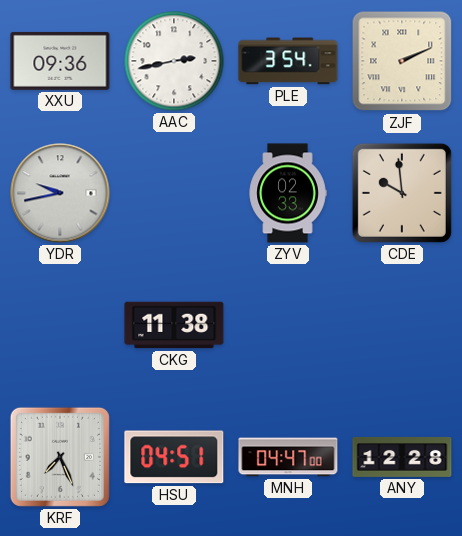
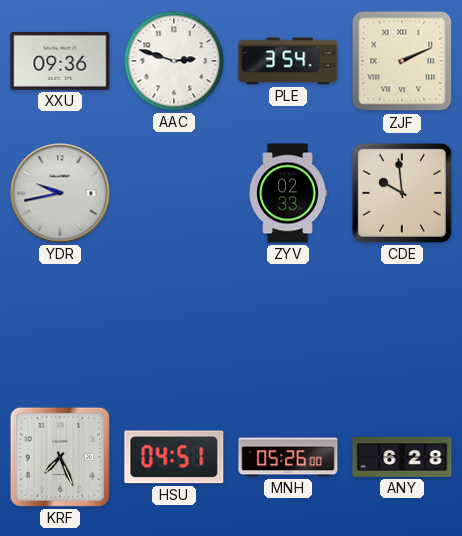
AAC: 2:43 -> 2:48 (174, 61)
CKG: 11:38 -> none (174, 325)
MNH: 04:47 -> 05:26 (288, 457)
ANY: 12:28 -> 6:28 (402, 457)
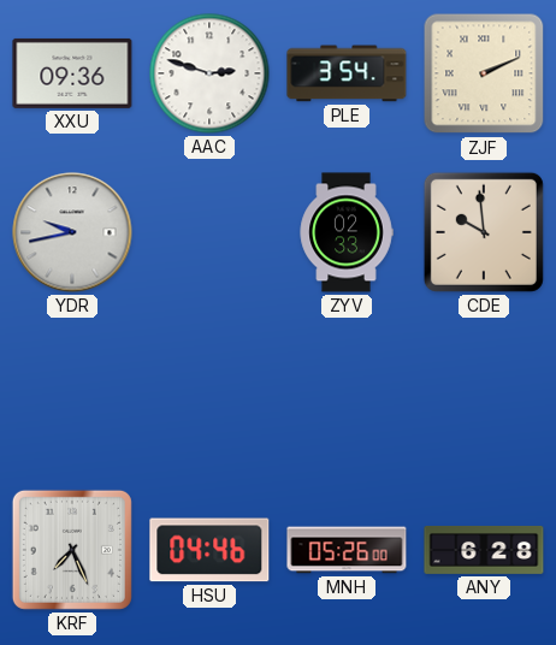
HSU: 04:51 -> 04:46 (209, 550)
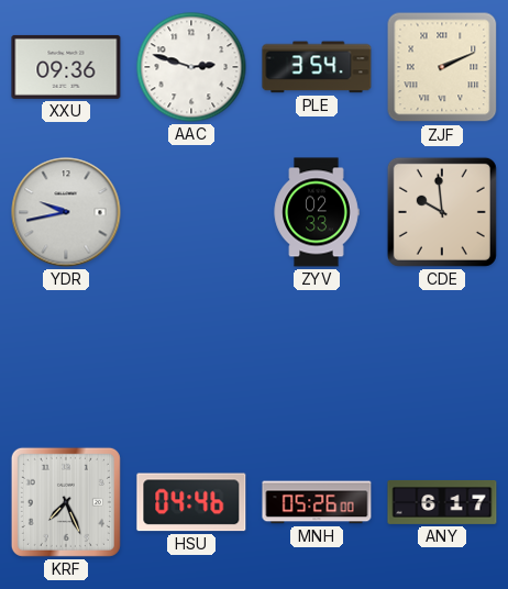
ANY: 6:28 -> 6:17 (442, 502)
